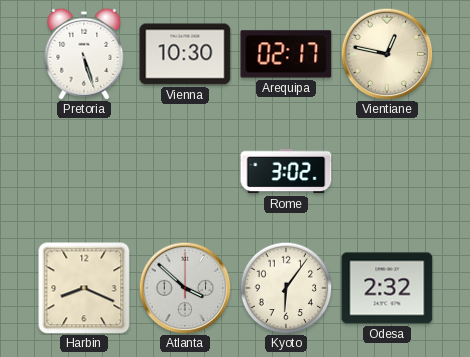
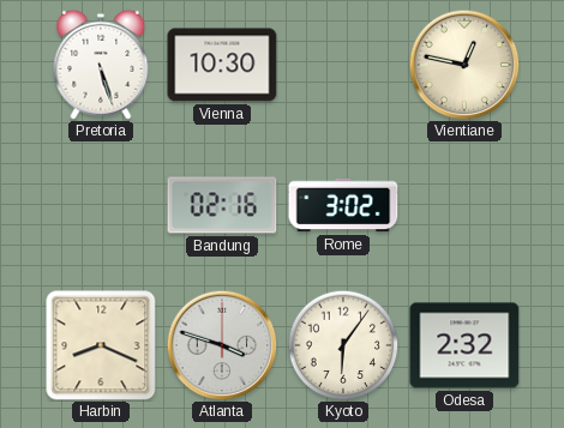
Arequipa: 02:17 -> none (286, 54)
Bandung: none -> 02:16 (222, 205)
Atlanta: 3:52 -> 3:48 (222, 345)
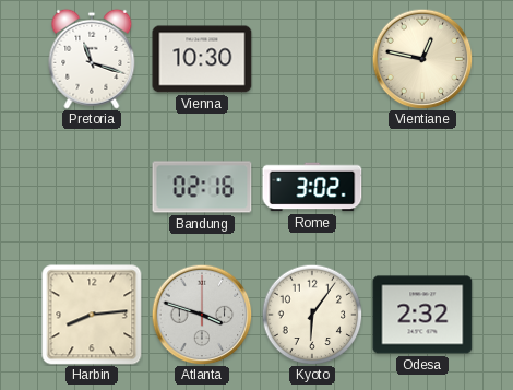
Pretoria: 5:27 -> 11:18 (92, 59)
Harbin: 8:19 -> 8:14 (92, 315)
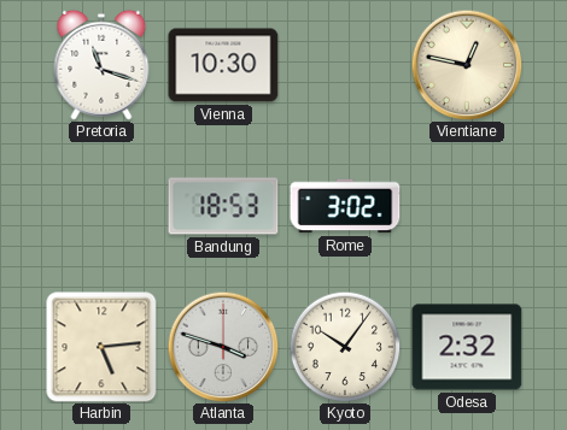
Bandung: 02:16 -> 18:53 (223, 206)
Harbin: 8:14 -> 5:14 (101, 347)
Kyoto: 6:06 -> 10:06 (345, 347)
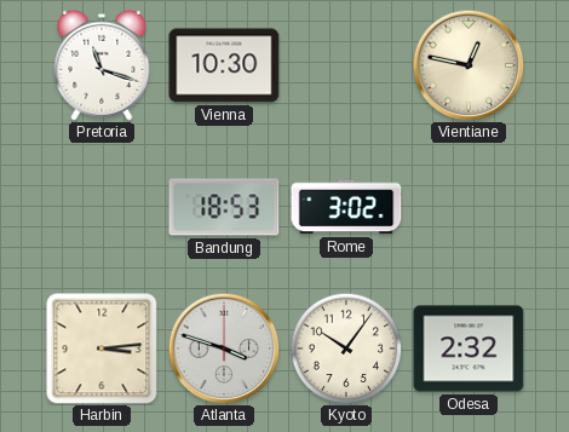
Harbin: 5:14 -> 3:14 (102, 349)
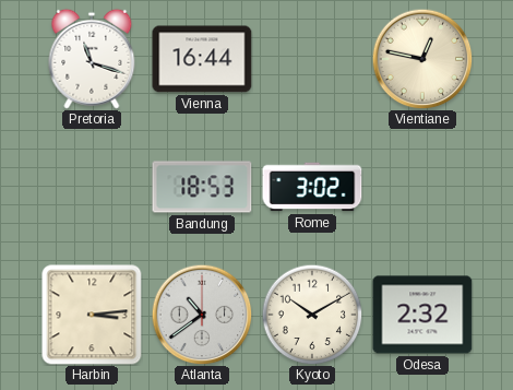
Vienna: 10:30 -> 16:44 (202, 59)
Atlanta: 3:48 -> 10:39 (202, 315)
Kyoto: 10:06 -> 10:10 (312, 315)
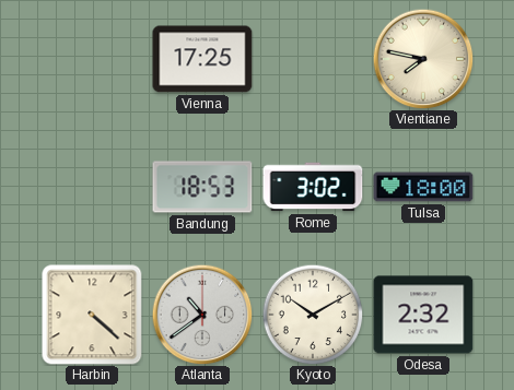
Pretoria: 11:18 -> none (92, 59)
Vienna: 16:44 -> 17:25 (202, 59)
Vientiane: 12:47 -> 7:47 (423, 59)
Tulsa: none -> 18:00 (423, 187)
Harbin: 3:14 -> 4:22 (92, 315)
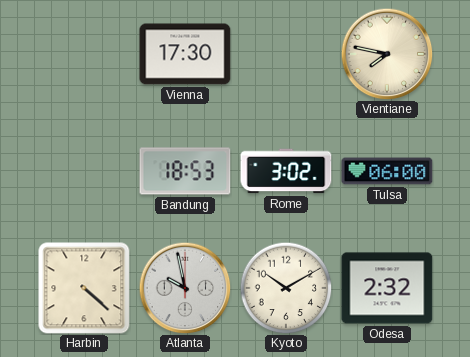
Vienna: 17:25 -> 17:30 (185, 54)
Tulsa: 18:00 -> 06:00 (387, 171)
Atlanta: 10:39 -> 9:58 (185, 288)
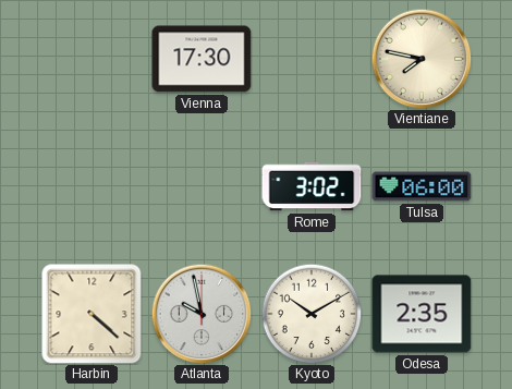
Bandung: 18:53 -> none (185, 171)
Odesa: 2:32 -> 2:35 (422, 314)
